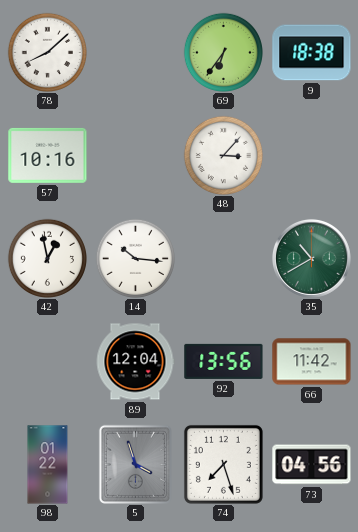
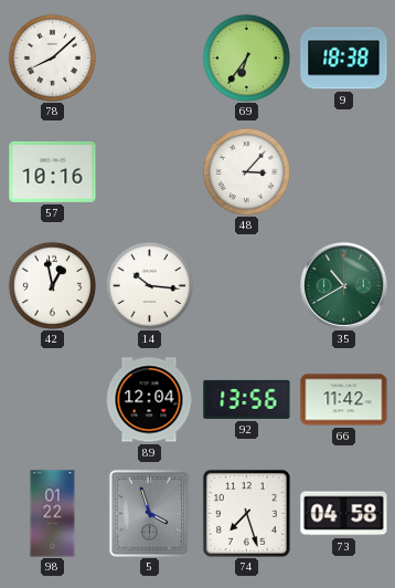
73: 04:56 -> 04:58 (344, 514)
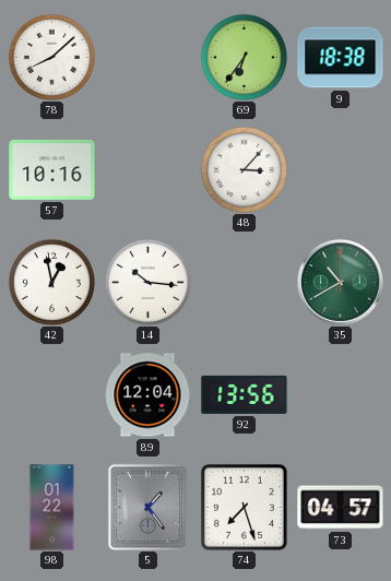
66: 11:42 -> none (344, 400)
5: 3:57 -> 1:24 (147, 507)
73: 04:58 -> 04:57 (341, 508)
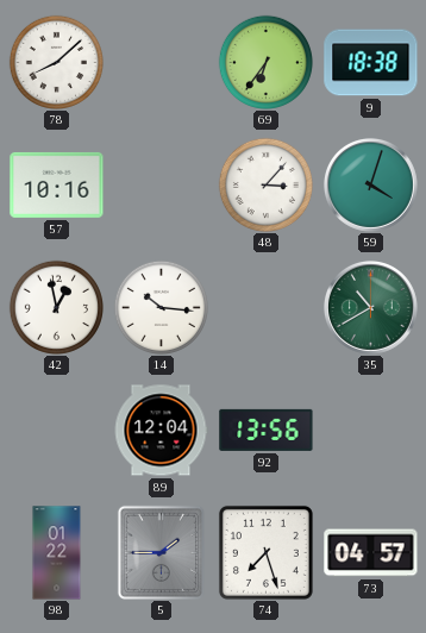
59: none -> 4:03 (370, 184)
5: 1:24 -> 1:45 (161, 552)
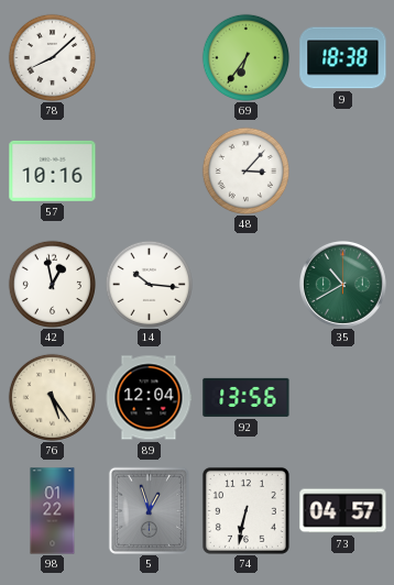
59: 4:03 -> none (370, 184)
76: none -> 5:24 (52, 397)
5: 1:45 -> 12:57 (149, 510)
74: 7:27 -> 6:32 (245, 510)
